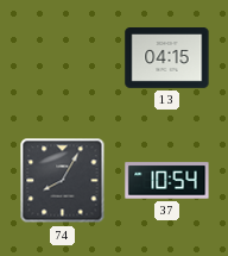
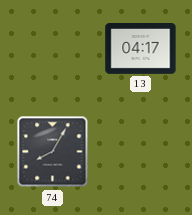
13: 04:15 -> 04:17 (141, 49)
37: 10:54 -> none (167, 181)
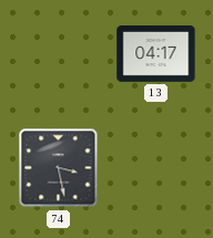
74: 8:05 -> 3:28 (59, 168)
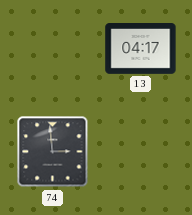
74: 3:28 -> 2:59 (53, 152)
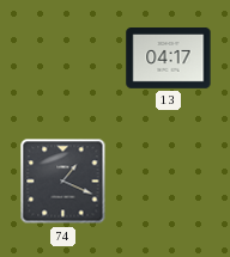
74: 2:59 -> 1:19 (63, 182)
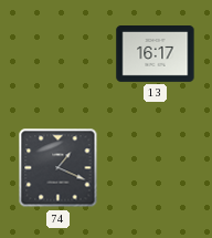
13: 04:17 -> 16:17 (156, 54)
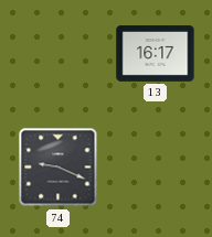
74: 1:19 -> 9:19 (59, 168)
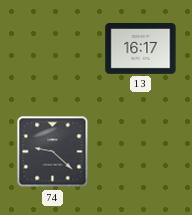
74: 9:19 -> 9:22 (53, 152)
